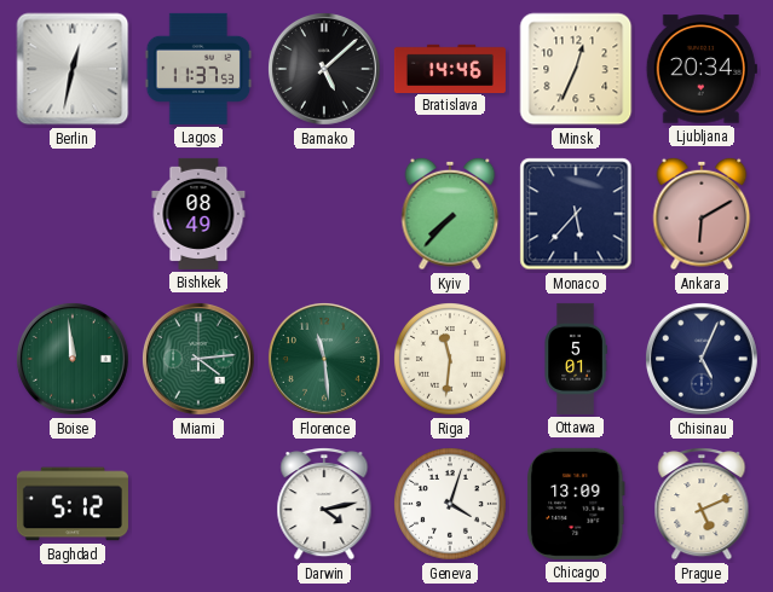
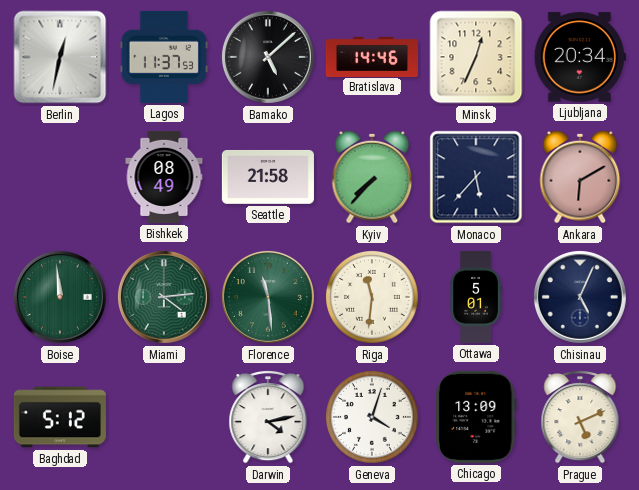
Seattle: none -> 21:58 (268, 177)
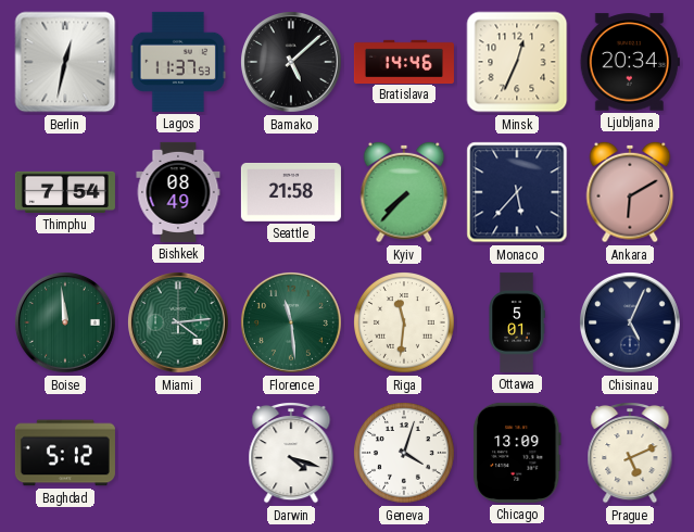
Thimphu: none -> 7:54 (65, 192)
Darwin: 4:13 -> 4:18 (291, 454)
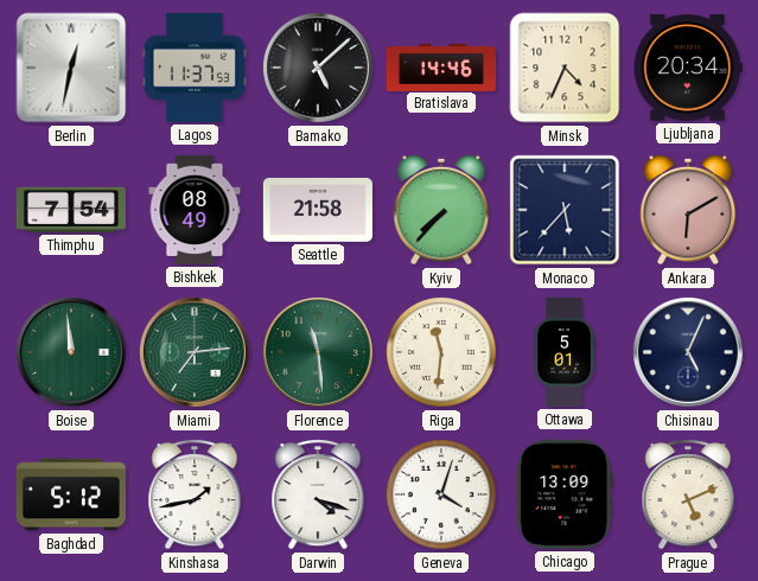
Minsk: 12:34 -> 4:34 (565, 68)
Miami: 4:14 -> 7:14 (195, 352)
Kinshasa: none -> 1:43 (195, 496)
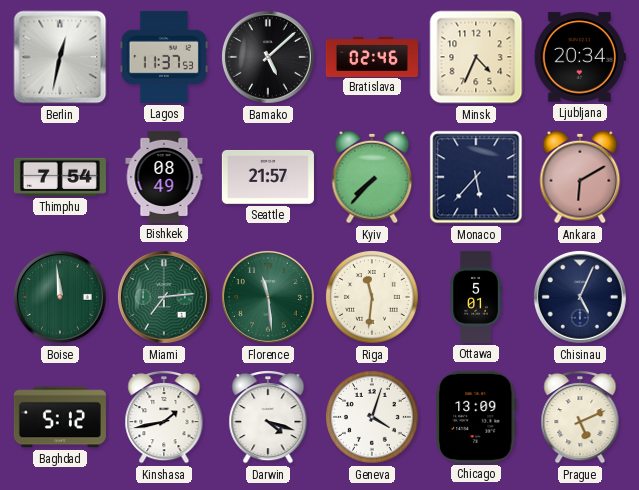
Bratislava: 14:46 -> 02:46 (372, 56)
Seattle: 21:58 -> 21:57 (268, 177)
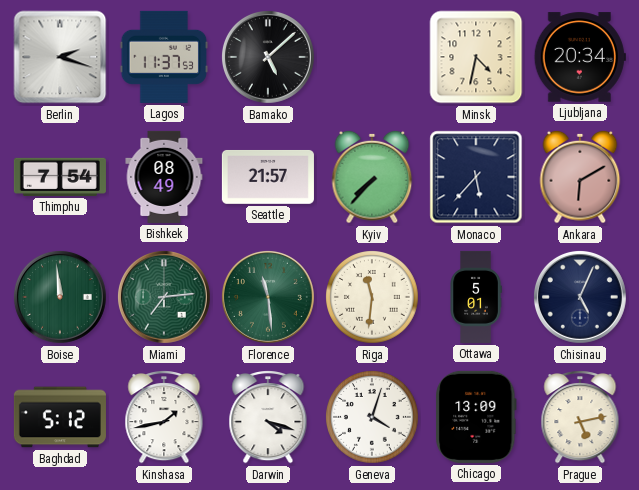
Berlin: 12:32 -> 2:18 (60, 57)
Bratislava: 02:46 -> none (372, 56)
Minsk: 4:34 -> 4:32 (476, 57)
Prague: 5:11 -> 5:13 (580, 418)
